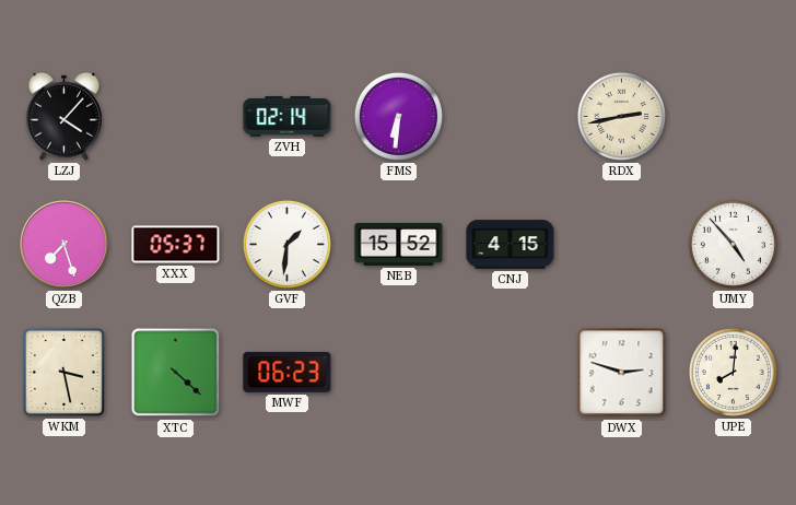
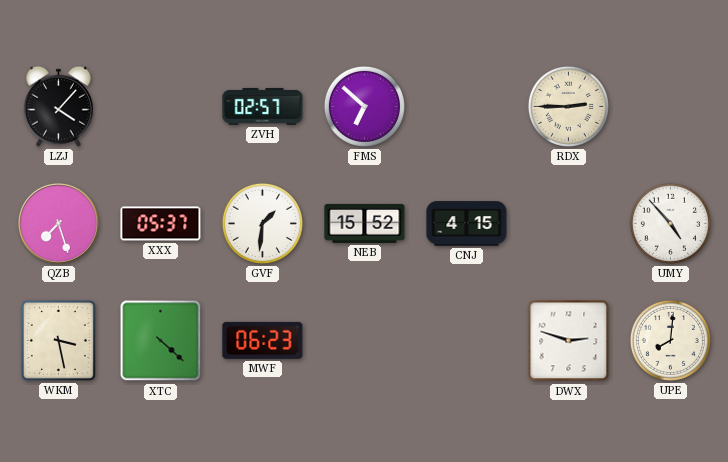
ZVH: 02:14 -> 02:57 (263, 106)
FMS: 6:31 -> 6:52 (364, 106)
RDX: 2:43 -> 2:45 (568, 106)
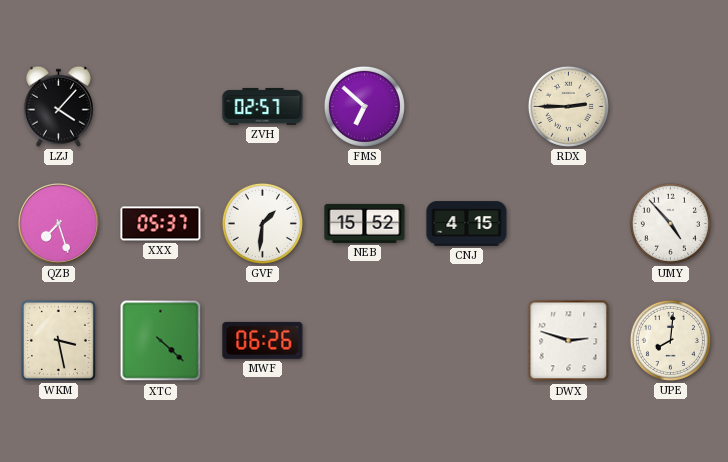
MWF: 06:23 -> 06:26 (263, 340)
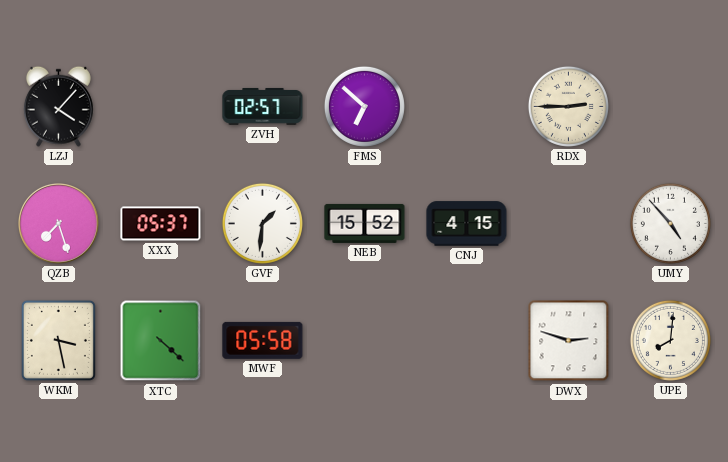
MWF: 06:26 -> 05:58 (263, 340)
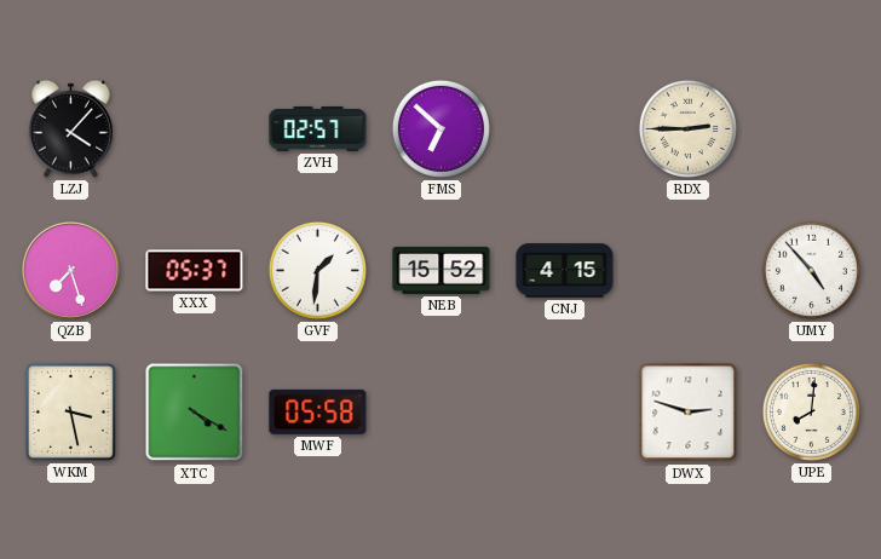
XTC: 4:22 -> 4:20 (195, 413)
